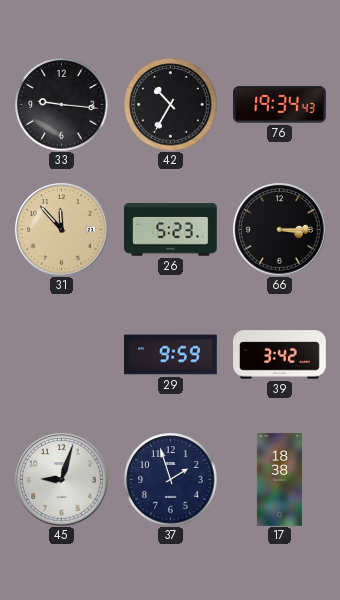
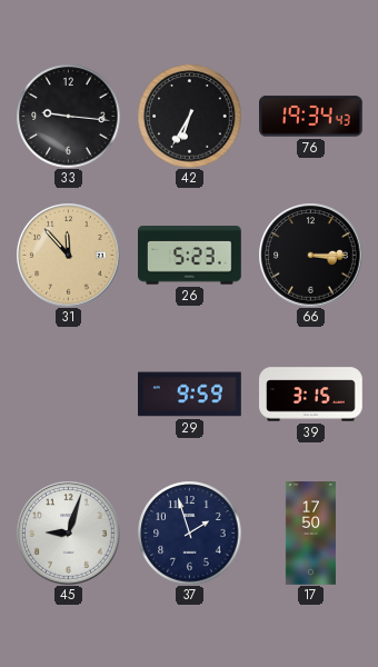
42: 10:35 -> 6:35 (189, 116)
39: 3:42 -> 3:15 (311, 395)
17: 18:38 -> 17:50 (310, 534)
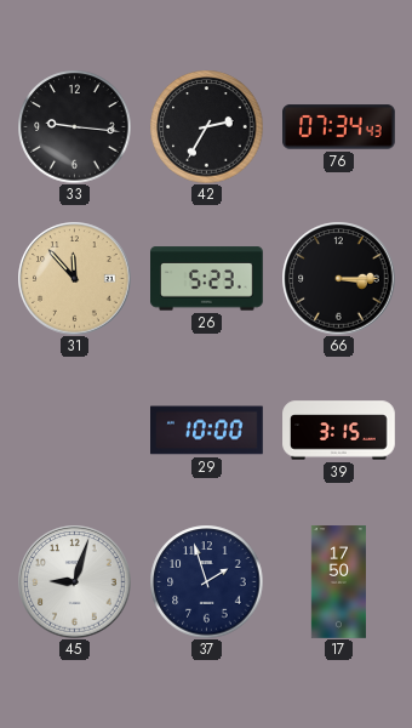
42: 6:35 -> 2:35 (206, 126)
76: 19:34 -> 07:34 (339, 127)
29: 9:59 -> 10:00 (207, 431)
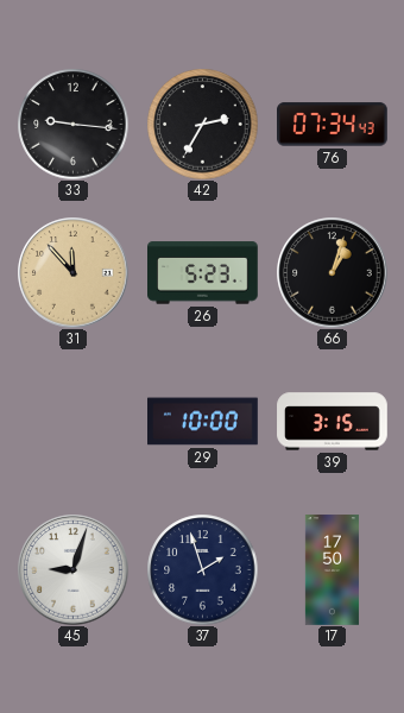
66: 3:15 -> 1:03 (332, 272)
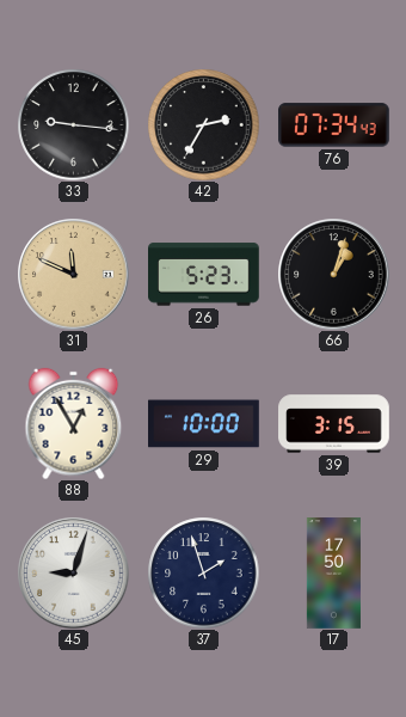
31: 11:53 -> 11:49 (73, 274)
88: none -> 12:55 (74, 423)
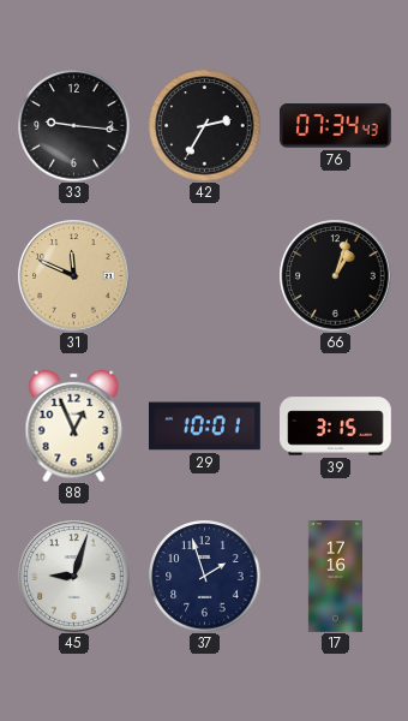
26: 5:23 -> none (204, 275)
88: 12:55 -> 12:56 (74, 425)
29: 10:00 -> 10:01 (205, 427)
17: 17:50 -> 17:16 (335, 577)
